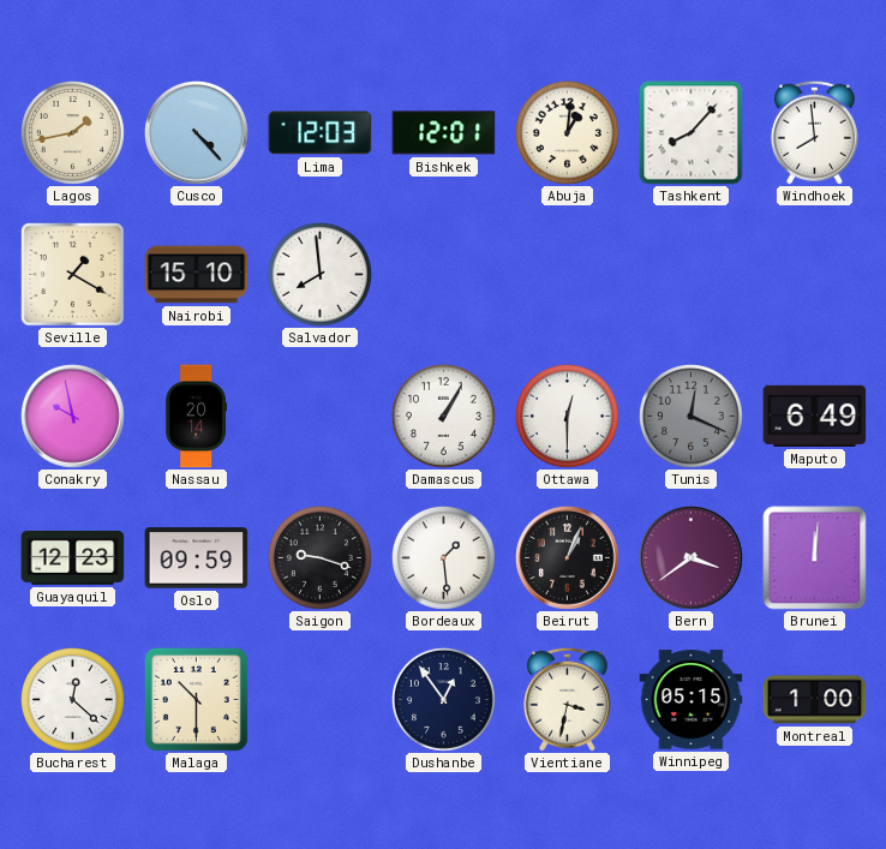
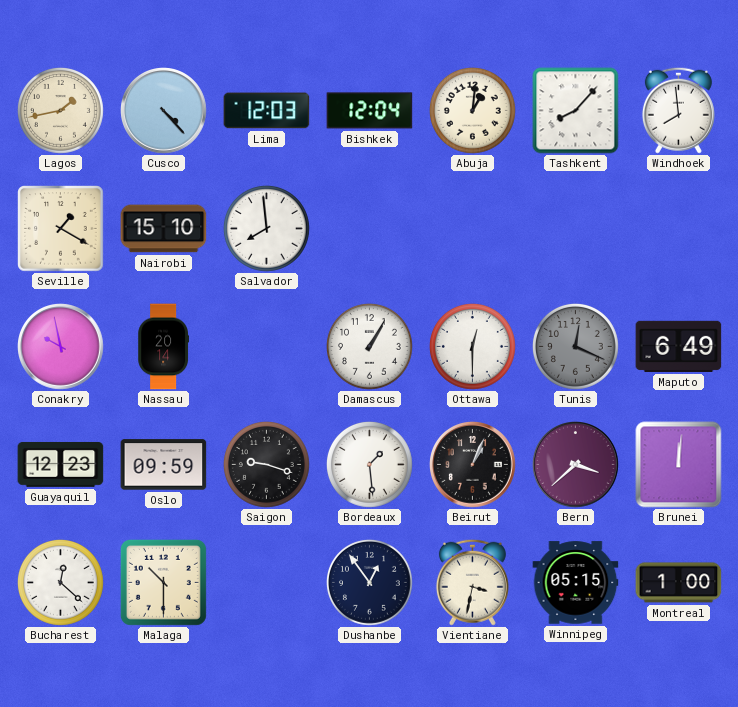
Bishkek: 12:01 -> 12:04 (370, 111)
Bern: 3:39 -> 3:38 (576, 465)
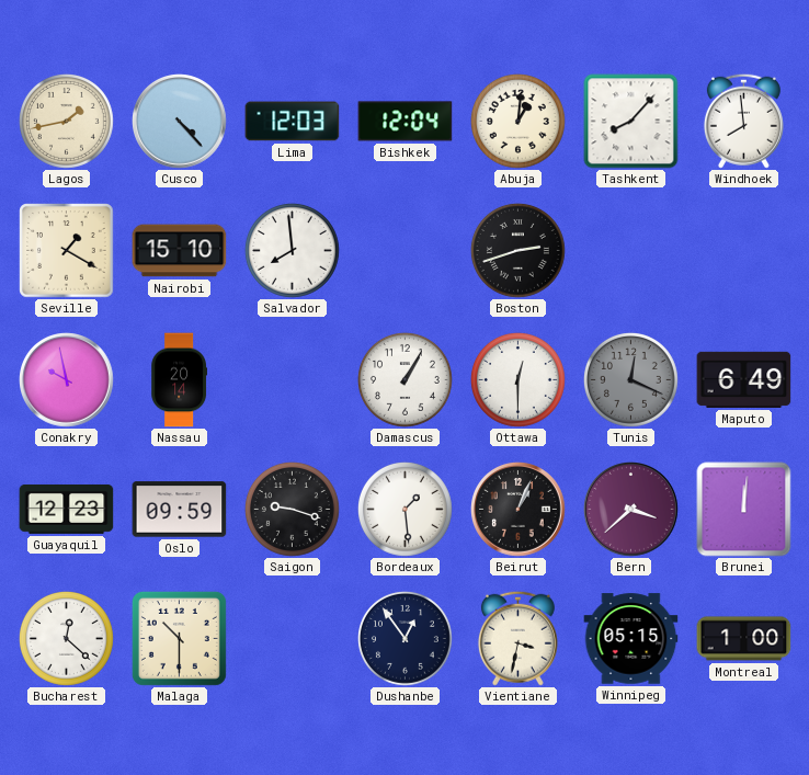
Boston: none -> 2:42 (517, 250)
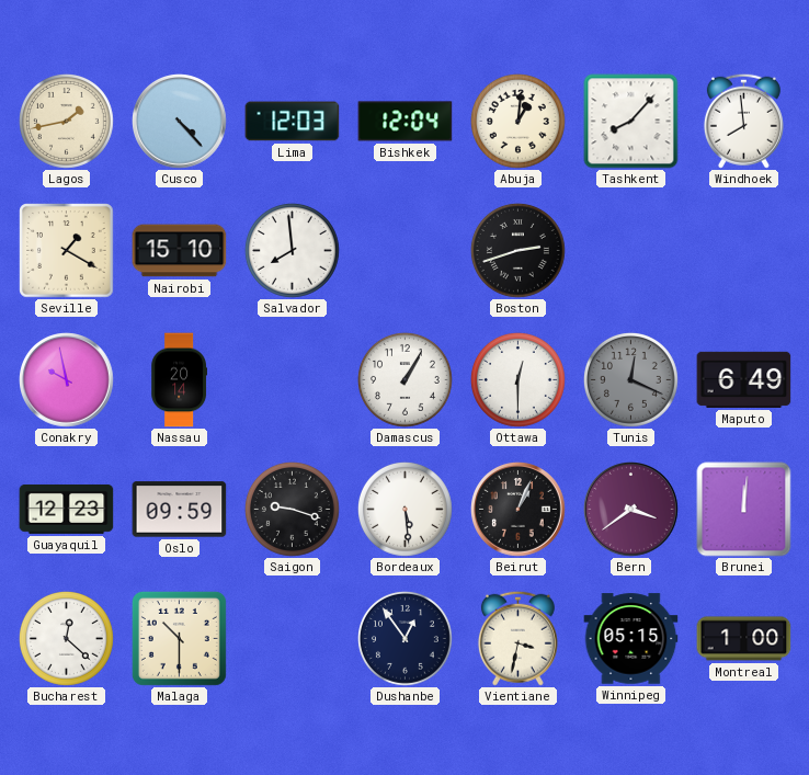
Bordeaux: 1:29 -> 5:29 (404, 509)
Bern: 3:38 -> 3:39 (631, 510)
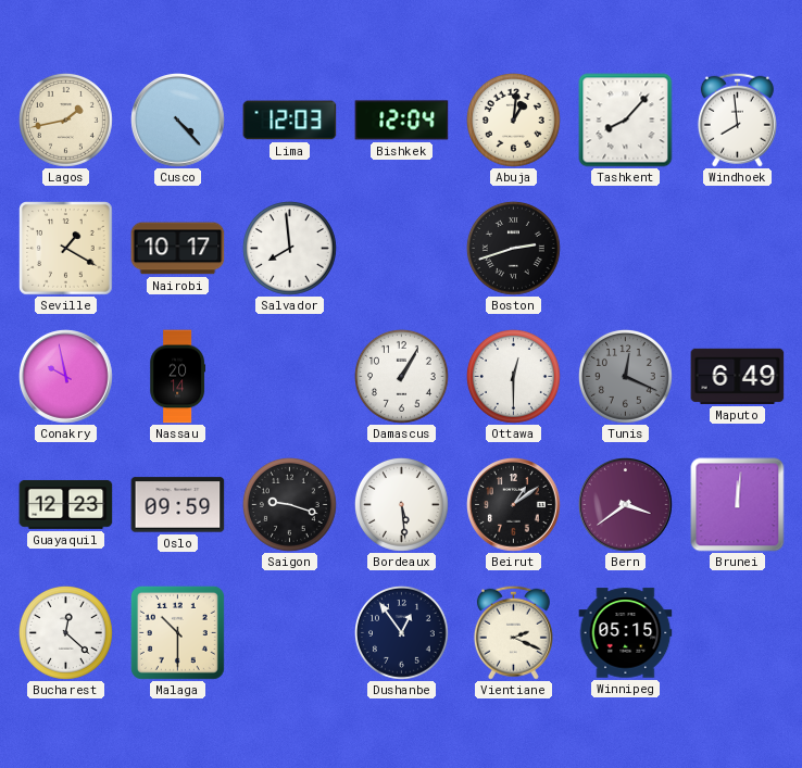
Nairobi: 15:10 -> 10:17 (178, 249)
Beirut: 1:04 -> 1:09 (514, 505)
Vientiane: 3:32 -> 2:19 (513, 632)
Montreal: 1:00 -> none (744, 639)
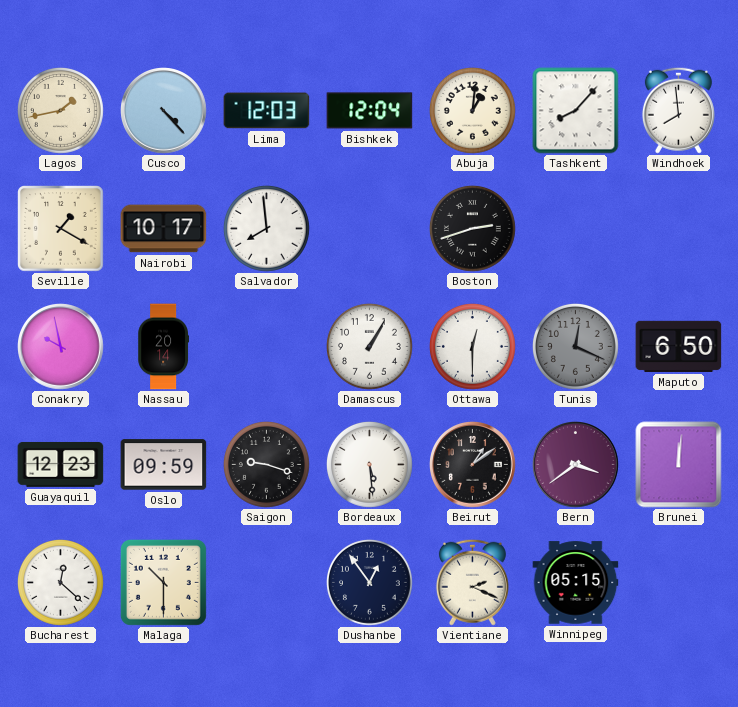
Maputo: 6:49 -> 6:50 (679, 346)
